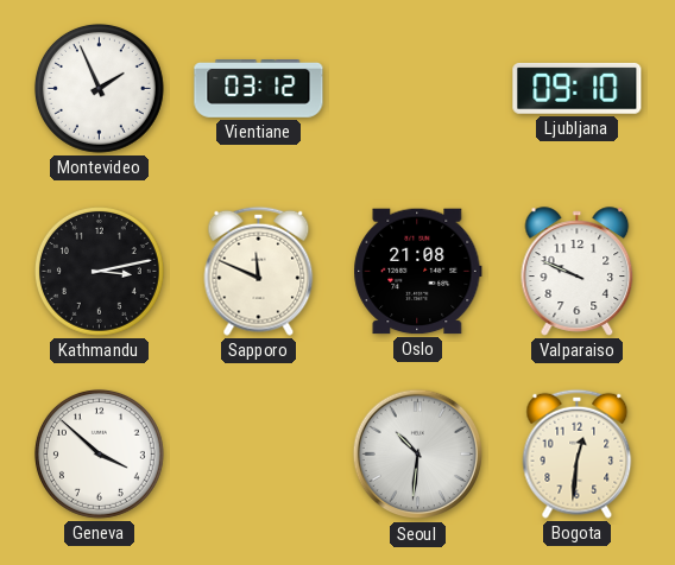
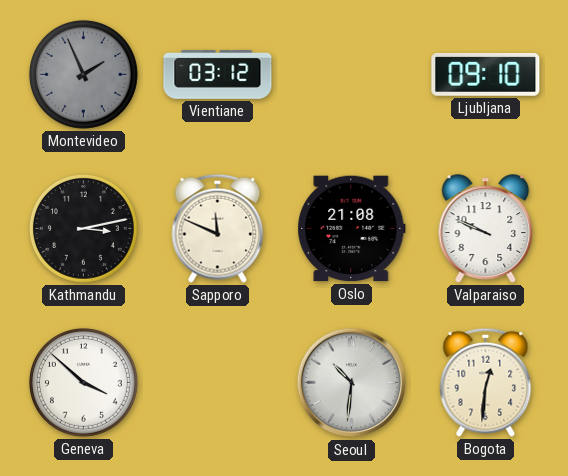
Montevideo dial: white -> grey (83, 74)
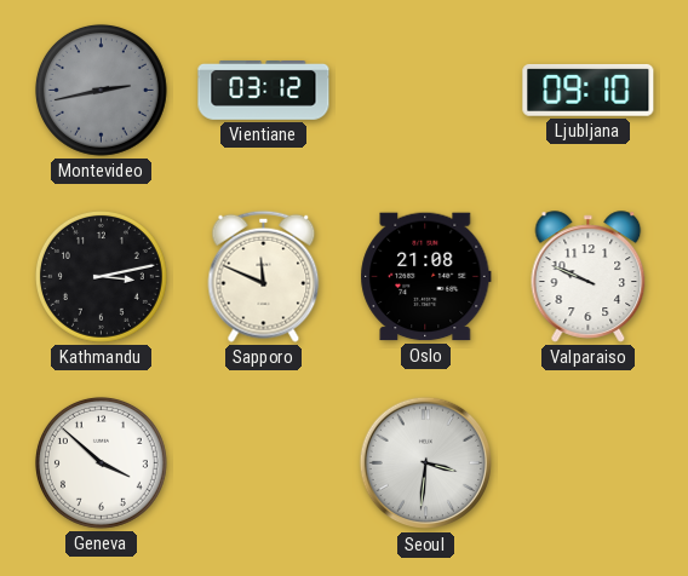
Montevideo: 1:56 -> 2:43 (101, 90)
Seoul: 10:31 -> 3:31 (426, 463)
Bogota: 12:31 -> none (486, 382)
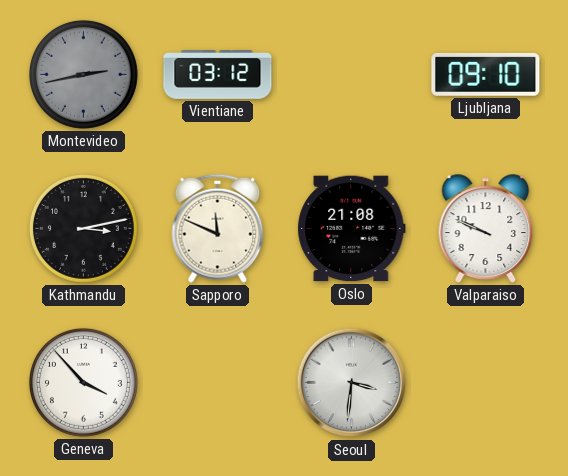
Geneva: 3:52 -> 3:53 (83, 382)
